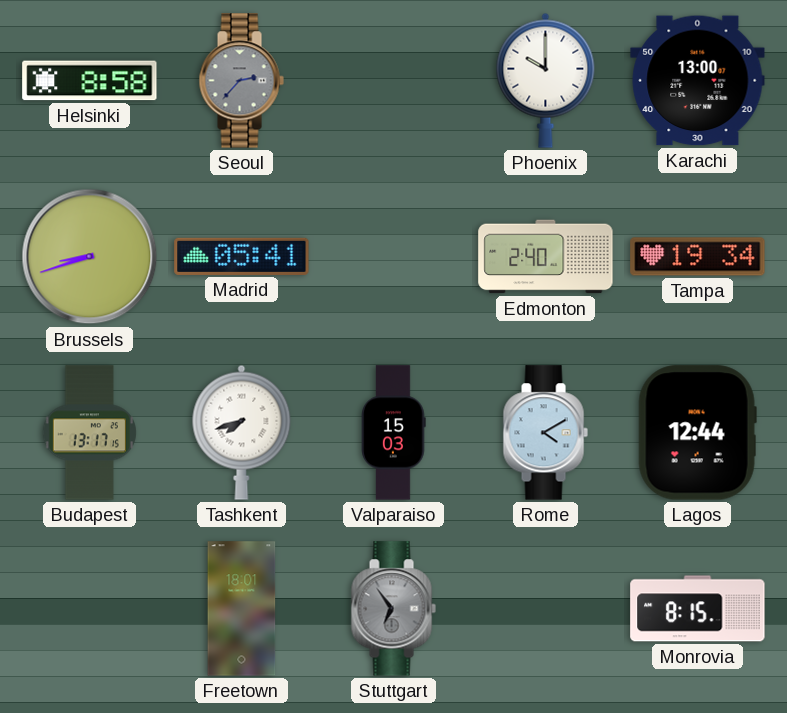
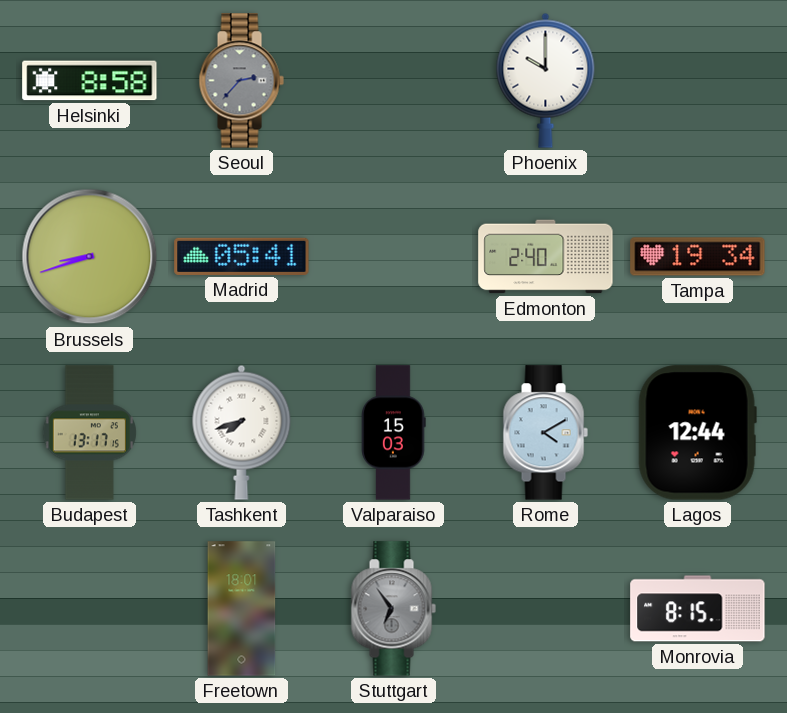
Karachi: 13:00 -> none (698, 81)
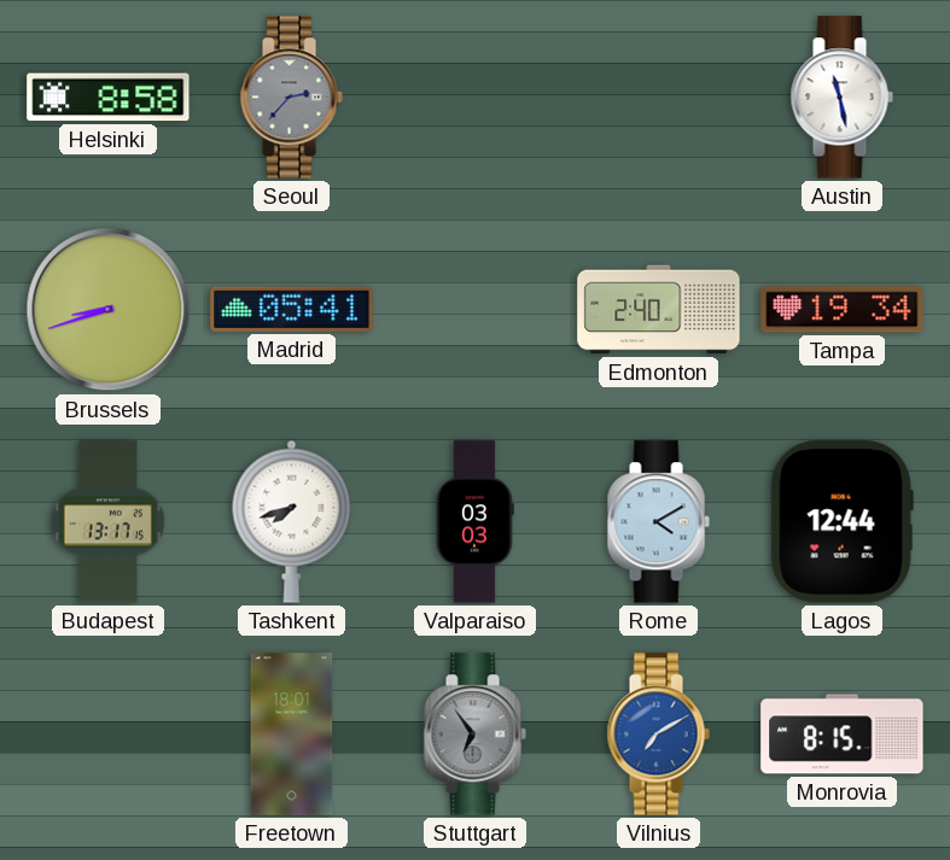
Phoenix: 10:00 -> none (546, 80)
Austin: none -> 11:28 (841, 98)
Valparaiso: 15:03 -> 03:03 (476, 522)
Vilnius: none -> 7:10 (658, 735)
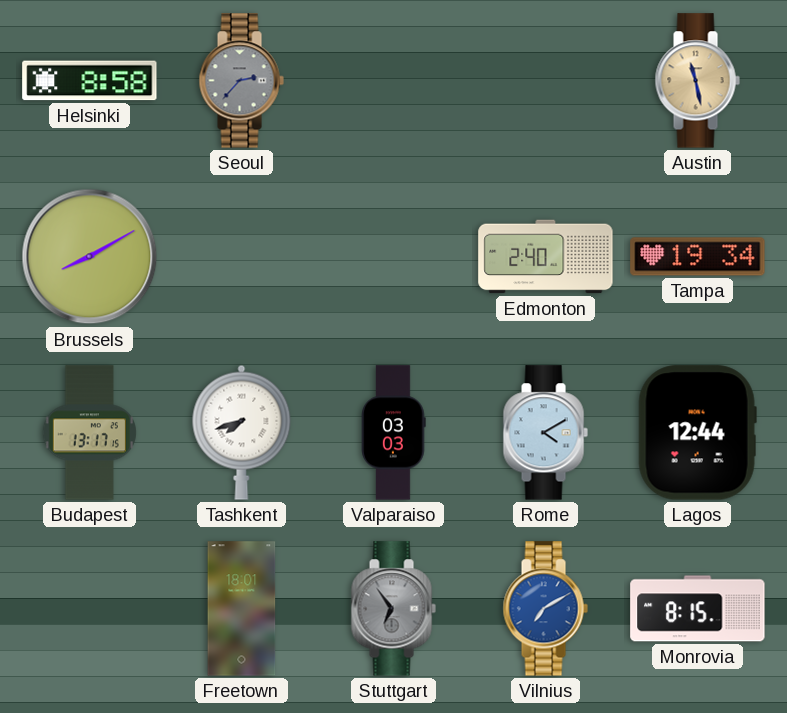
Austin dial: white -> champagne (697, 81)
Brussels: 8:42 -> 8:10 (90, 257)
Madrid: 05:41 -> none (292, 309)
